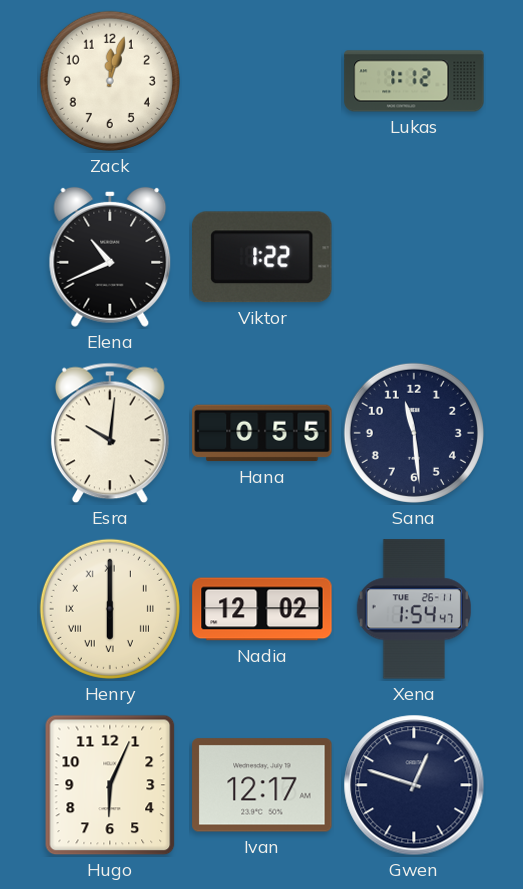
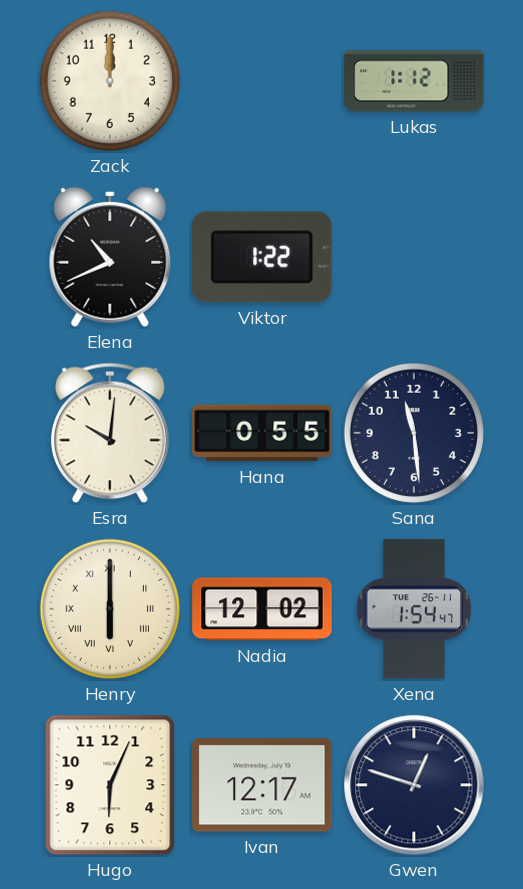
Zack: 12:03 -> 12:00 (110, 81)
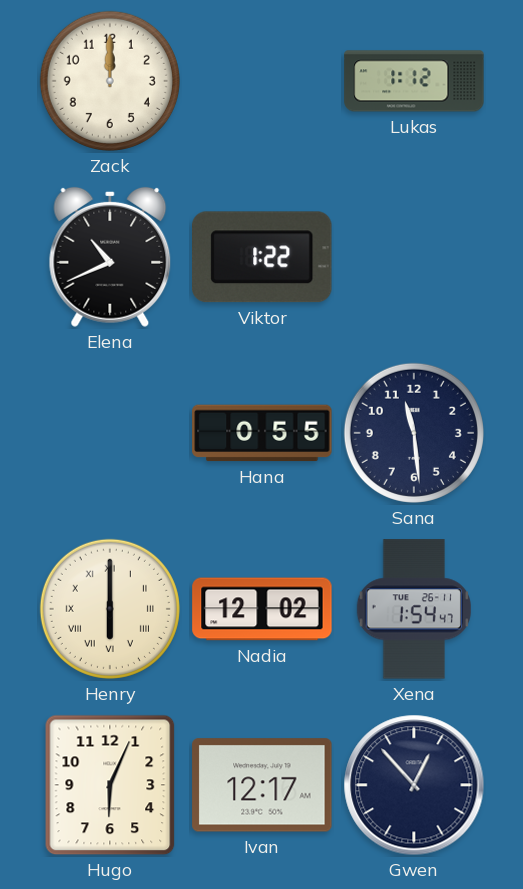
Esra: 10:01 -> none (110, 433)
Gwen: 12:48 -> 12:53 (414, 785)
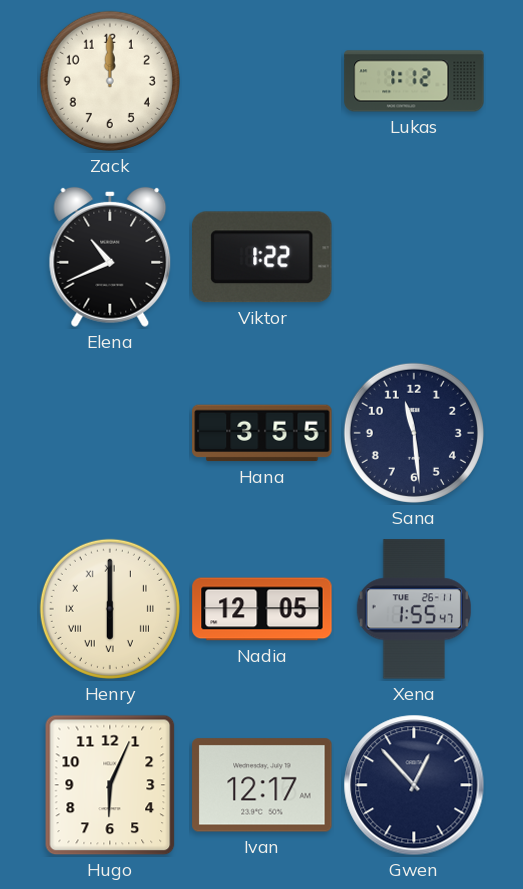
Hana: 0:55 -> 3:55 (262, 433)
Nadia: 12:02 -> 12:05 (262, 609)
Xena: 1:54 -> 1:55 (414, 609)
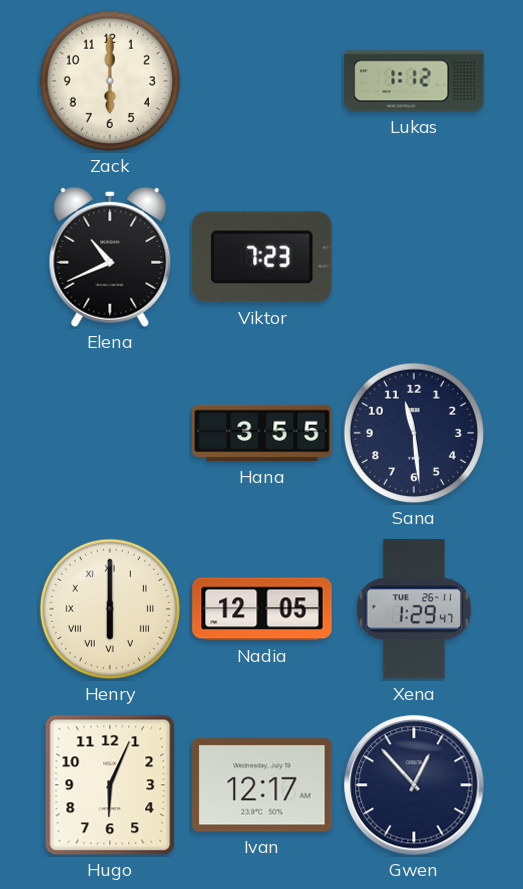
Zack: 12:00 -> 6:00 (110, 81)
Viktor: 1:22 -> 7:23 (263, 257)
Xena: 1:55 -> 1:29 (414, 609)
